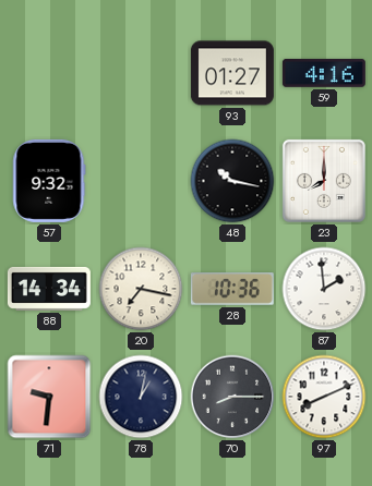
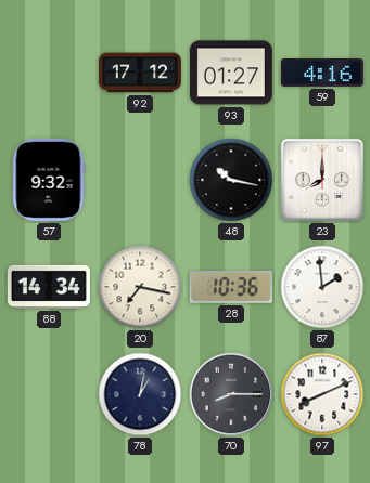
92: none -> 17:12 (140, 73)
71: 9:31 -> none (49, 397)
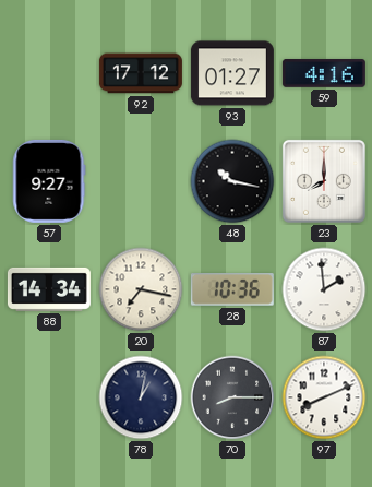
57: 9:32 -> 9:27 (49, 181)
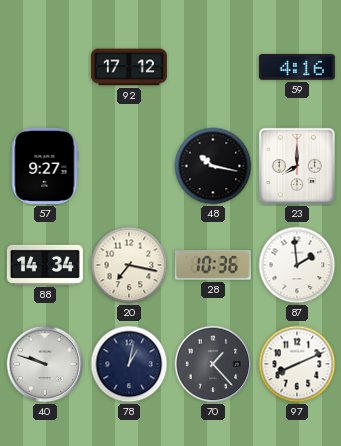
93: 01:27 -> none (232, 73)
40: none -> 9:48 (45, 364)
70: 8:15 -> 1:23 (213, 364)
